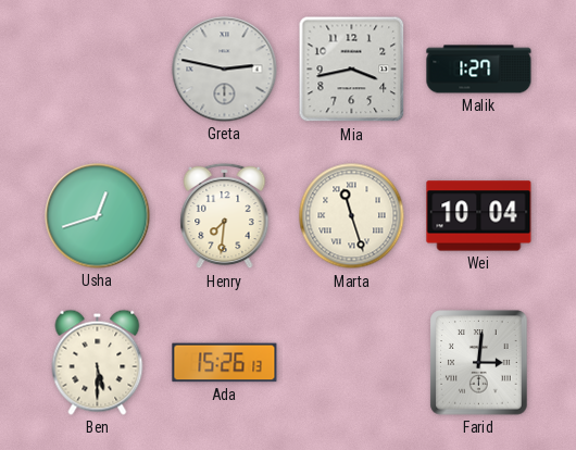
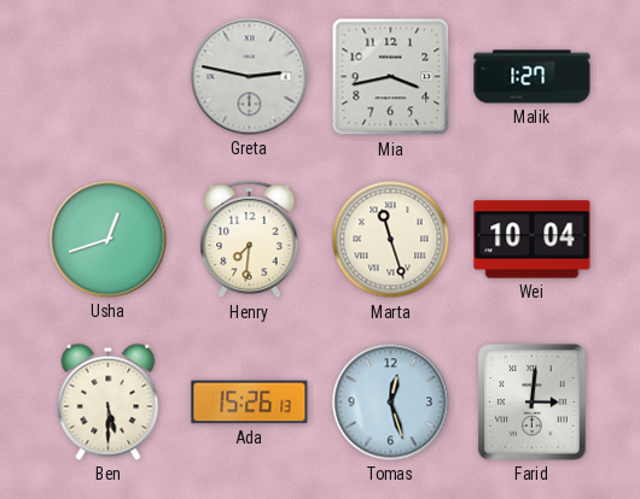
Tomas: none -> 12:27 (391, 403)
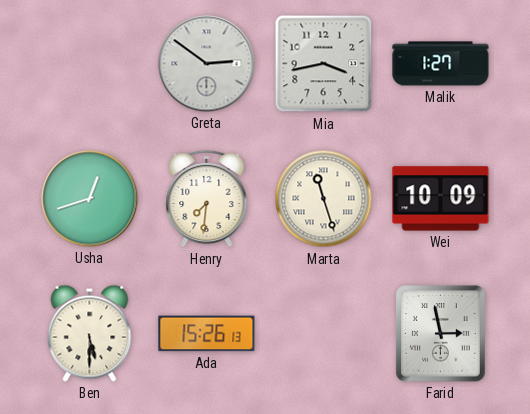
Greta: 2:47 -> 2:51 (207, 64)
Wei: 10:04 -> 10:09 (441, 199)
Tomas: 12:27 -> none (391, 403)
Farid: 3:01 -> 2:58 (441, 334)
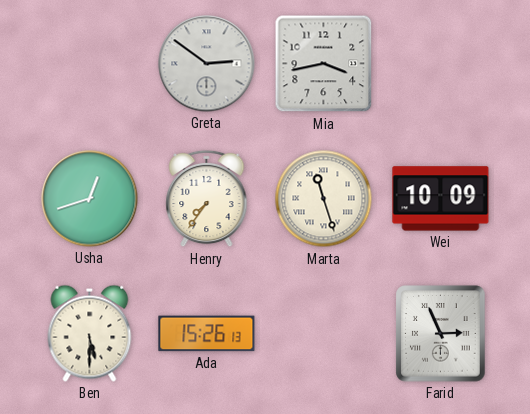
Malik: 1:27 -> none (441, 64)
Henry: 7:31 -> 7:36 (207, 199)
Farid: 2:58 -> 2:56 (441, 334)
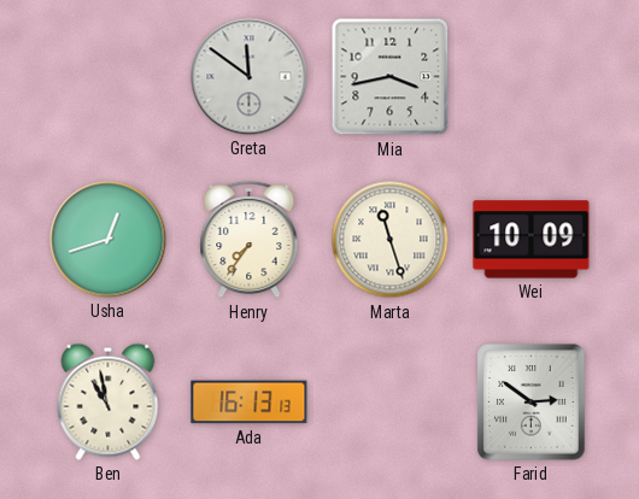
Greta: 2:51 -> 11:51 (250, 77)
Ben: 5:30 -> 10:58 (109, 401)
Ada: 15:26 -> 16:13 (250, 403)
Farid: 2:56 -> 2:51 (532, 403)
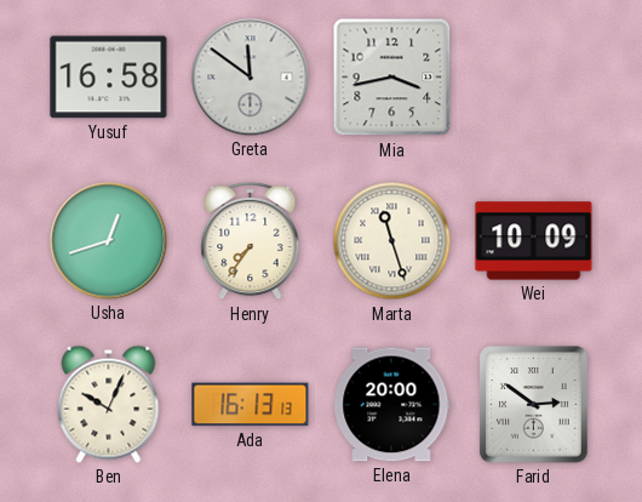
Yusuf: none -> 16:58 (109, 78)
Ben: 10:58 -> 10:04 (109, 404)
Elena: none -> 20:00 (392, 405)
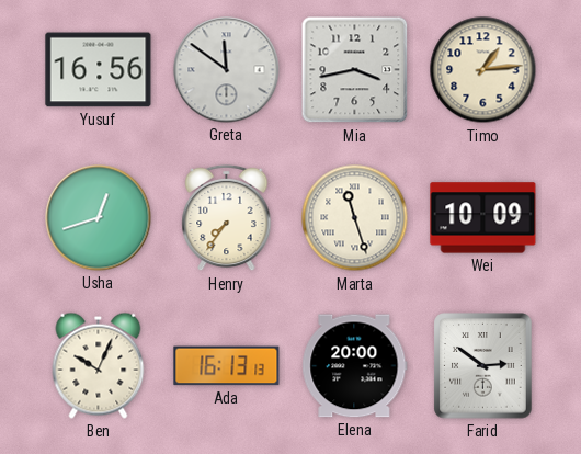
Yusuf: 16:58 -> 16:56 (99, 70)
Timo: none -> 1:14 (483, 70)
